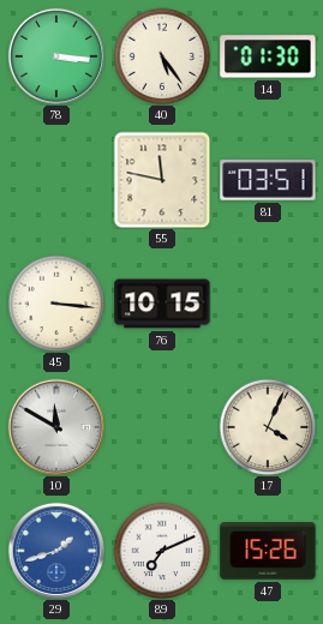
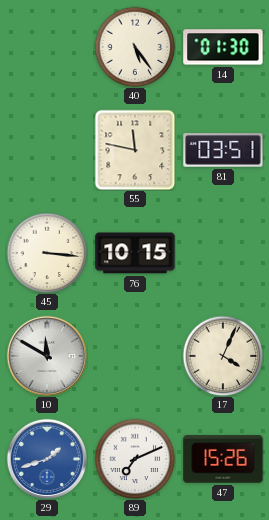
78: 3:16 -> none (55, 55)
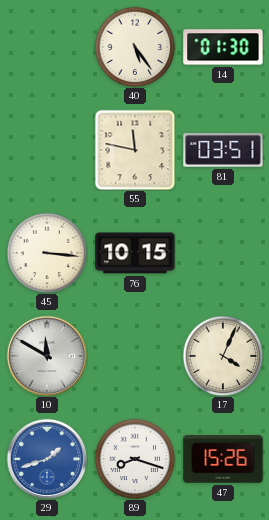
89: 7:11 -> 8:18 (135, 459)
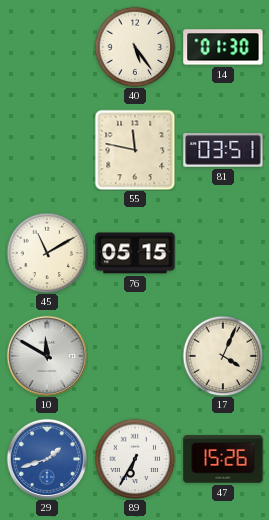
45: 3:16 -> 11:10 (47, 253)
76: 10:15 -> 05:15 (135, 253)
89: 8:18 -> 6:35 (135, 459)
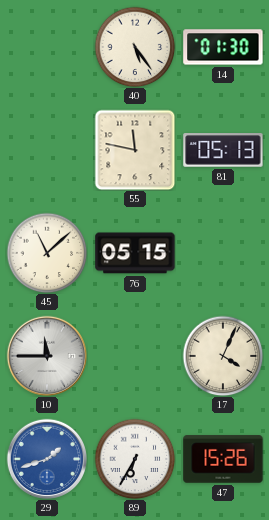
81: 03:51 -> 05:13 (223, 150)
45: 11:10 -> 11:08 (47, 253)
10: 11:50 -> 11:45 (46, 355)
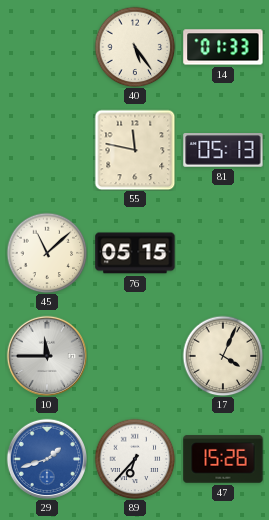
14: 01:30 -> 01:33 (223, 47)
89: 6:35 -> 6:37 (135, 459)
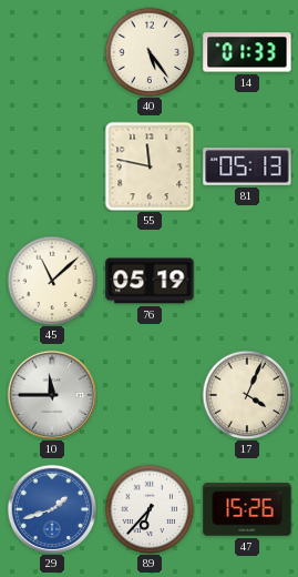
76: 05:15 -> 05:19 (150, 281)
